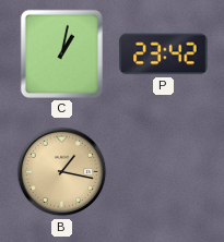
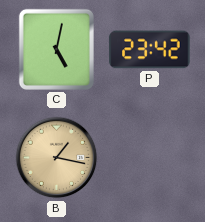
C: 1:02 -> 5:02 (56, 49)
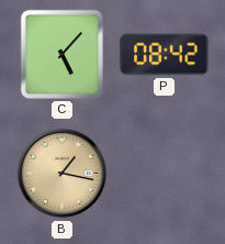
C: 5:02 -> 5:07 (61, 54)
P: 23:42 -> 08:42 (165, 55)
